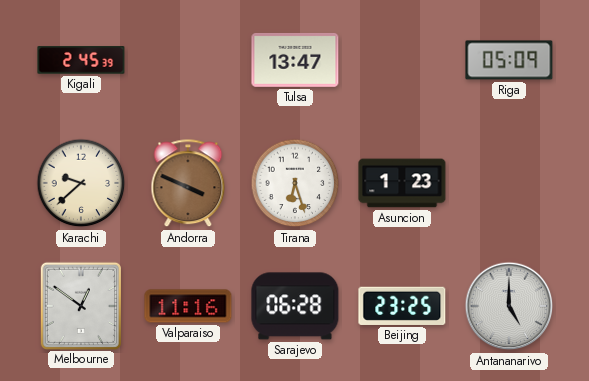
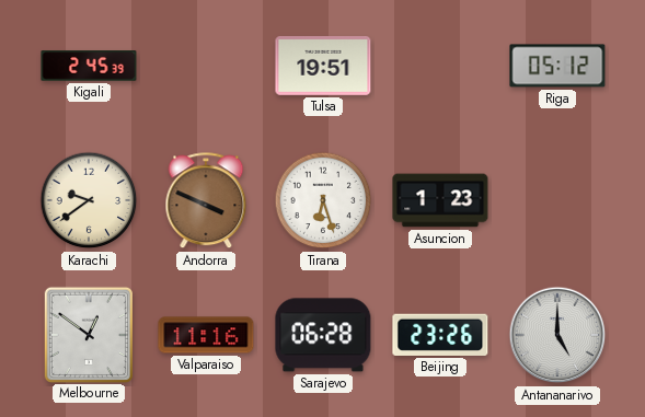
Tulsa: 13:47 -> 19:51 (323, 66)
Riga: 05:09 -> 05:12 (557, 66)
Karachi: 9:38 -> 9:39 (89, 200)
Beijing: 23:25 -> 23:26 (440, 335)
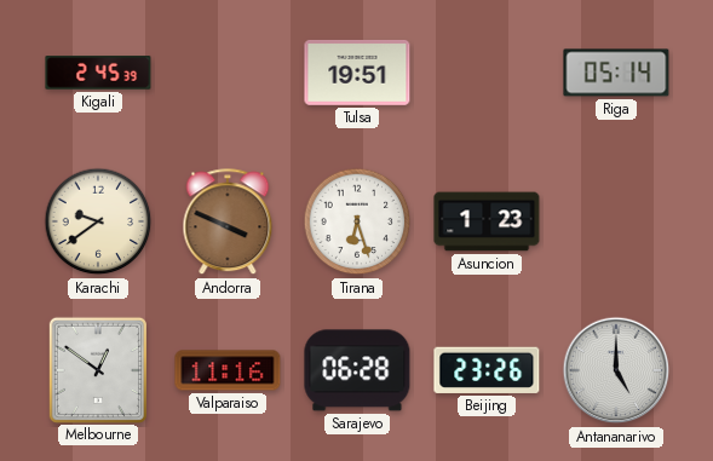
Riga: 05:12 -> 05:14 (616, 73)
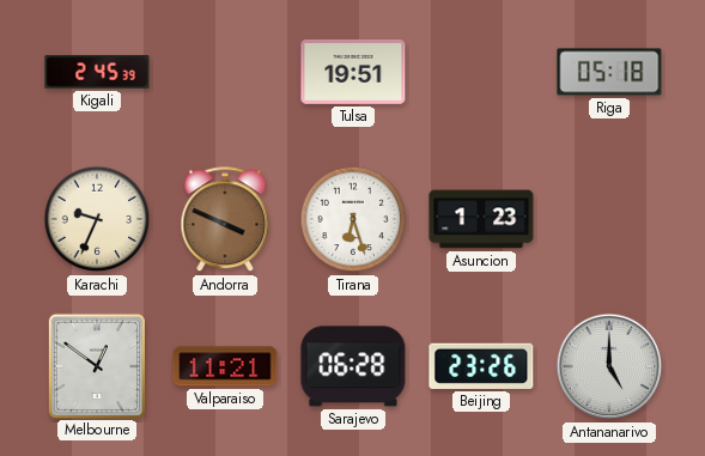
Riga: 05:14 -> 05:18 (609, 72)
Karachi: 9:39 -> 9:34 (97, 219)
Valparaiso: 11:16 -> 11:21 (225, 366)
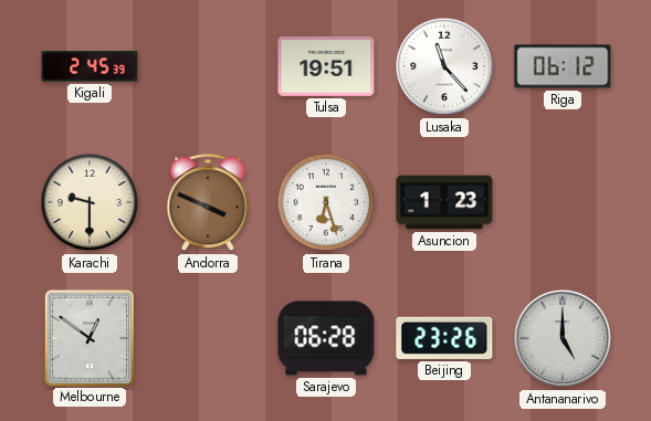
Lusaka: none -> 11:23 (444, 66)
Riga: 05:18 -> 06:12 (563, 66)
Karachi: 9:34 -> 9:30 (90, 202)
Valparaiso: 11:21 -> none (225, 366)
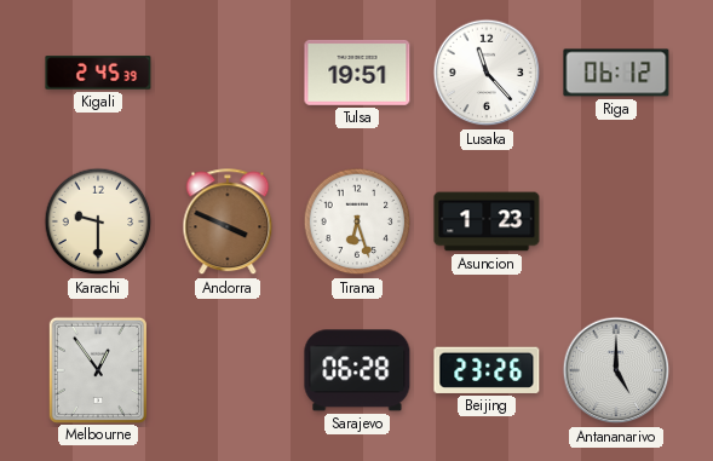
Melbourne: 12:51 -> 12:54 (98, 369)
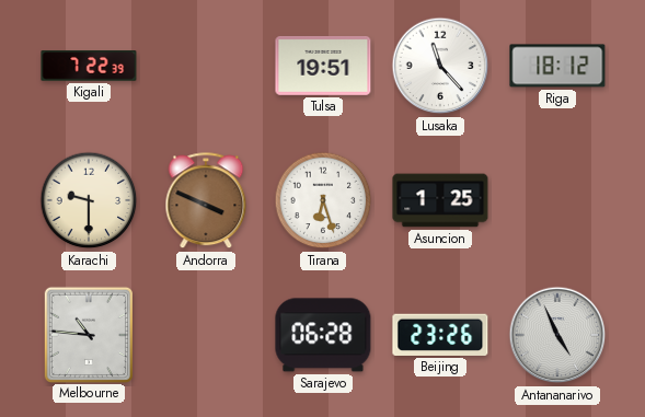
Kigali: 2:45 -> 7:22 (89, 66)
Riga: 06:12 -> 18:12 (557, 66)
Asuncion: 1:23 -> 1:25 (440, 200)
Melbourne: 12:54 -> 10:46 (89, 334)
Antananarivo: 5:00 -> 4:56 (557, 335)
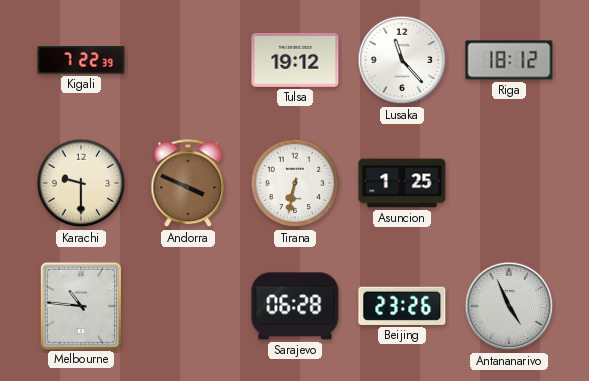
Tulsa: 19:51 -> 19:12 (295, 60)
Tirana: 6:27 -> 6:32 (295, 183)
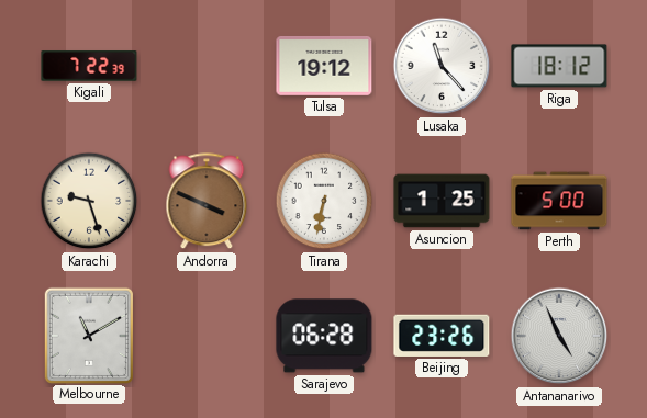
Karachi: 9:30 -> 9:27 (89, 201)
Perth: none -> 5:00 (559, 201)
Melbourne: 10:46 -> 11:10 (89, 335)
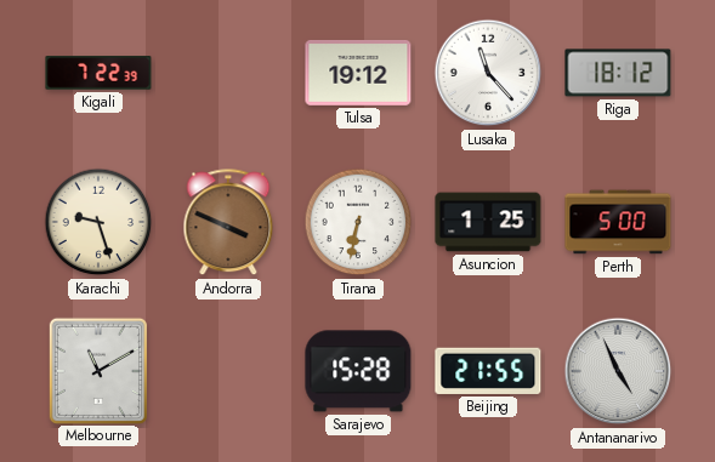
Sarajevo: 06:28 -> 15:28 (358, 371)
Beijing: 23:26 -> 21:55 (488, 371)
